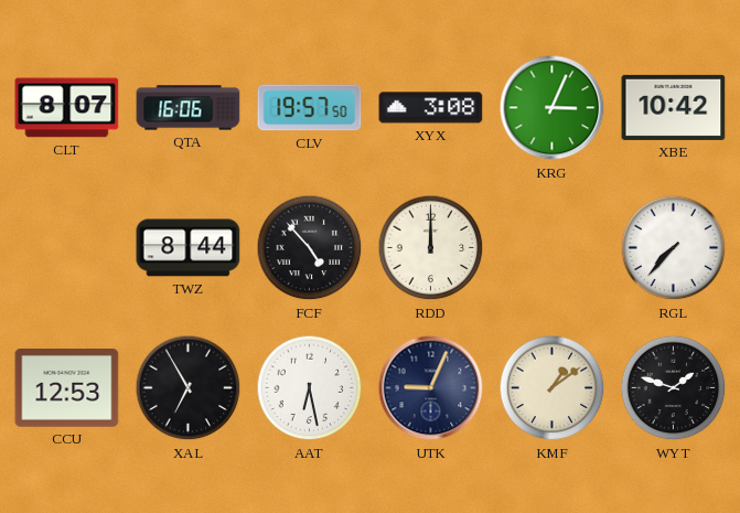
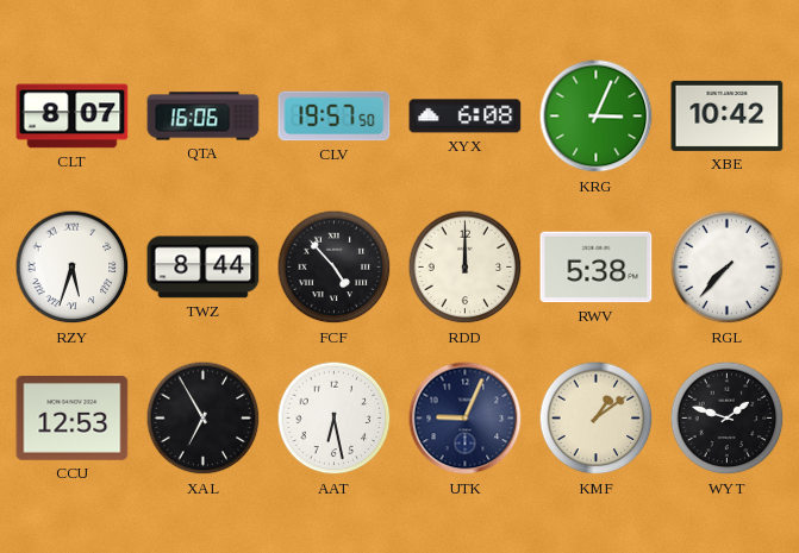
XYX: 3:08 -> 6:08 (466, 117)
RZY: none -> 5:33 (73, 268)
RWV: none -> 5:38 (597, 268)
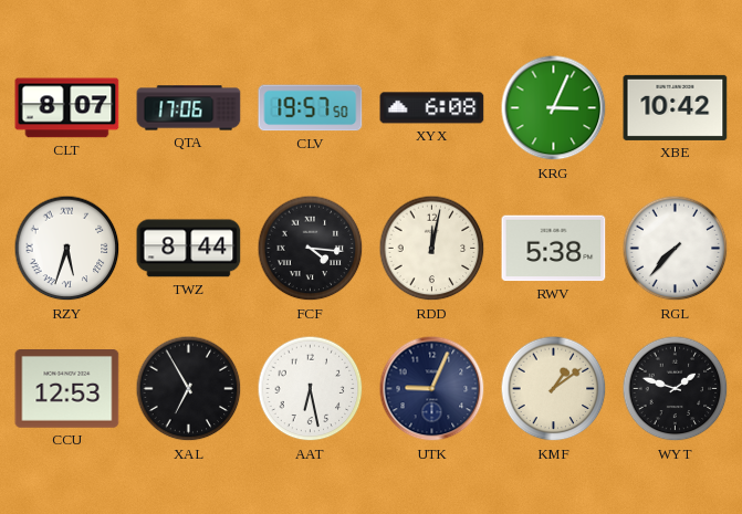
QTA: 16:06 -> 17:06 (189, 108)
FCF: 4:53 -> 4:16 (311, 249)
RDD: 12:00 -> 12:02 (432, 249)
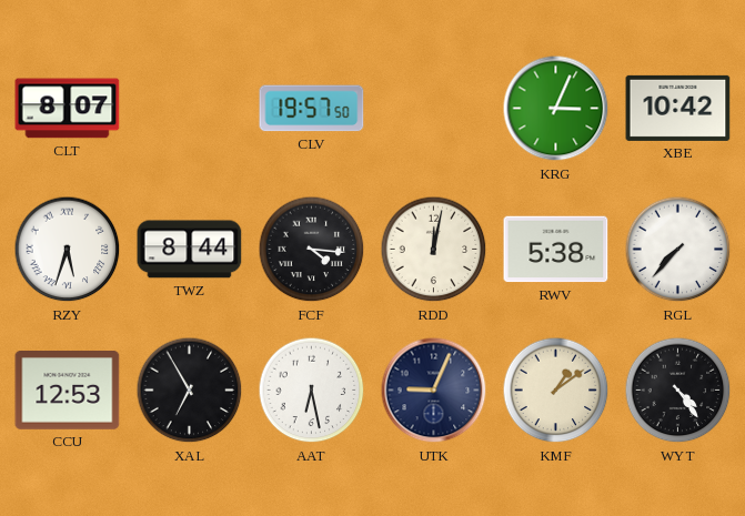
QTA: 17:06 -> none (189, 108)
XYX: 6:08 -> none (432, 108)
WYT: 1:48 -> 4:24 (678, 391)
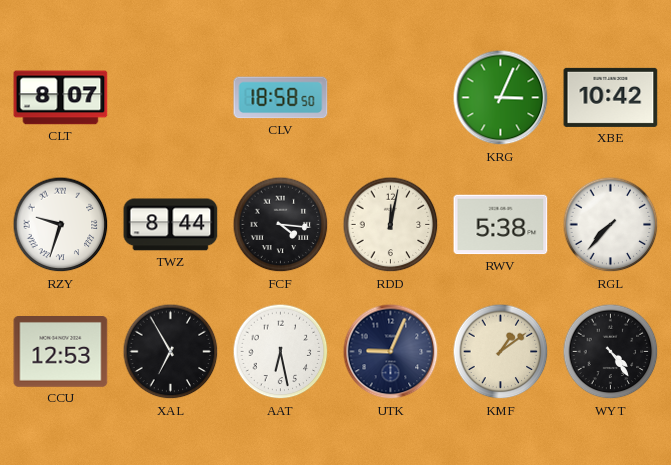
CLV: 19:57 -> 18:58 (281, 98)
RZY: 5:33 -> 9:33 (61, 225)
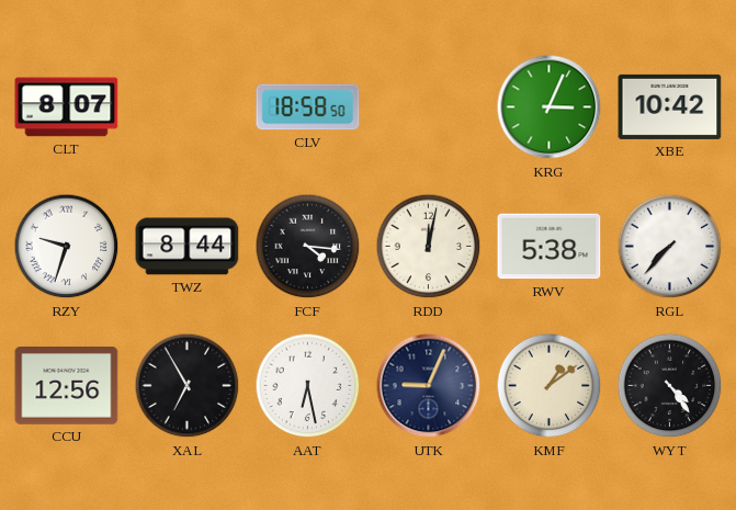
CCU: 12:53 -> 12:56 (67, 386)
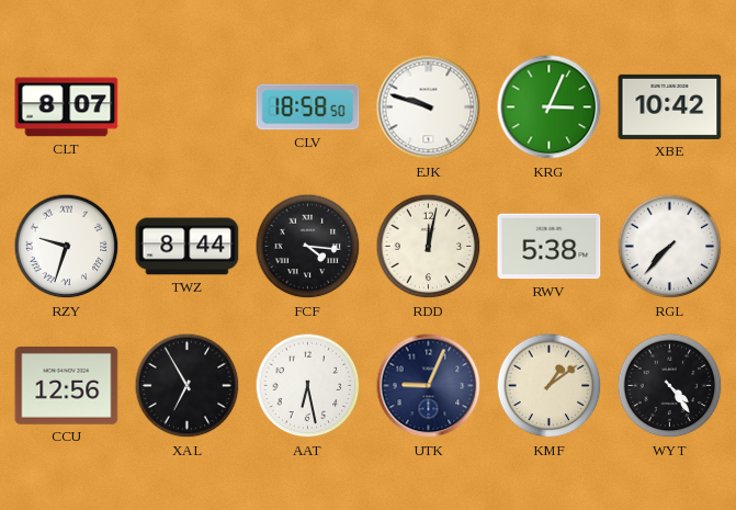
EJK: none -> 9:48 (429, 107)
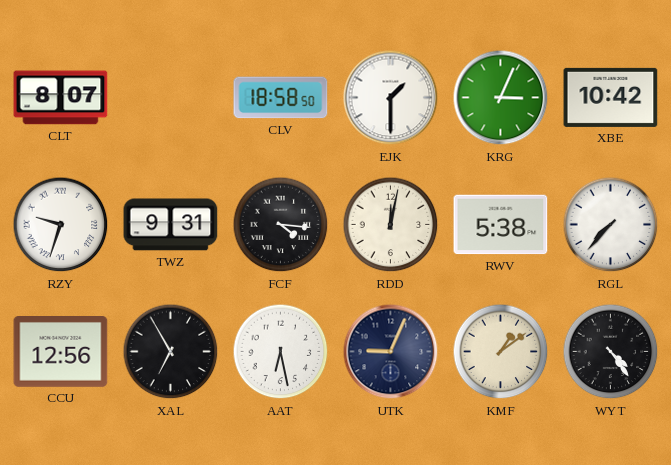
EJK: 9:48 -> 1:30 (391, 98)
TWZ: 8:44 -> 9:31 (171, 225)
